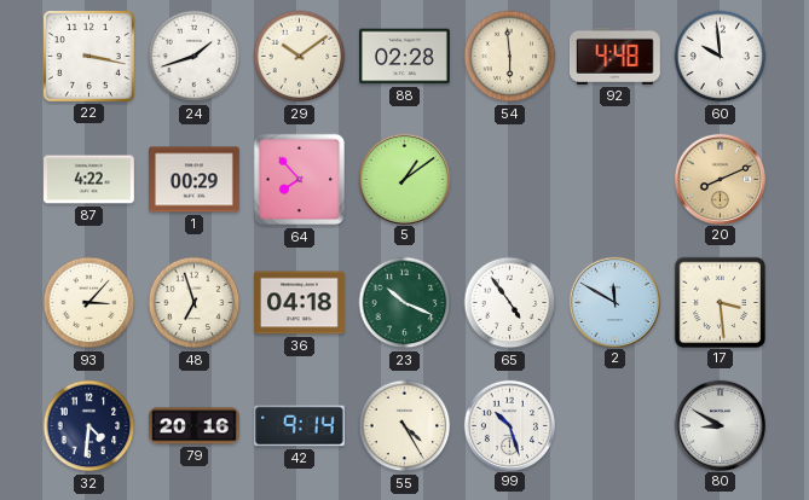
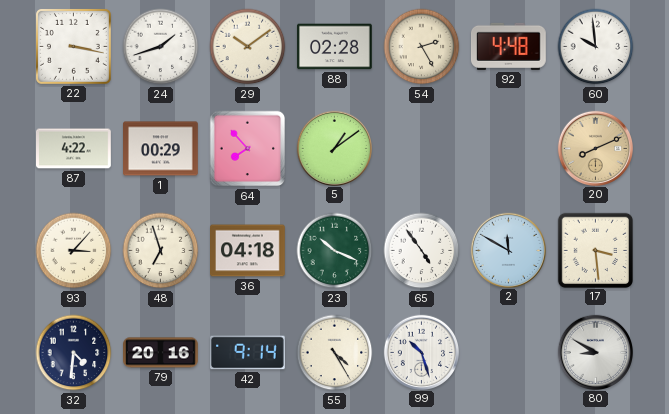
54: 5:59 -> 2:25 (422, 47)
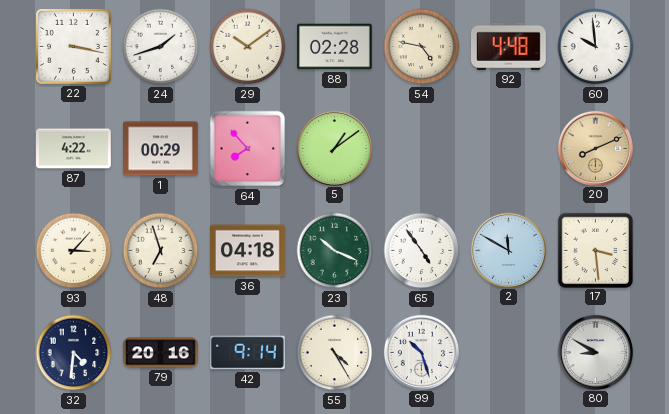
54: 2:25 -> 4:47 (422, 47)
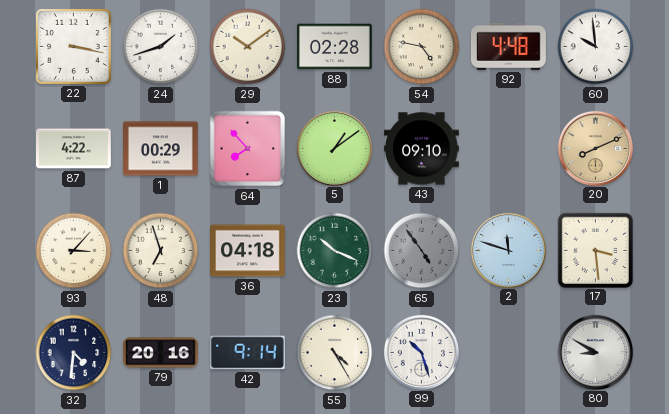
43: none -> 09:10 (422, 149)
65 dial: white -> grey (422, 251)
2: 11:50 -> 11:48 (508, 250)
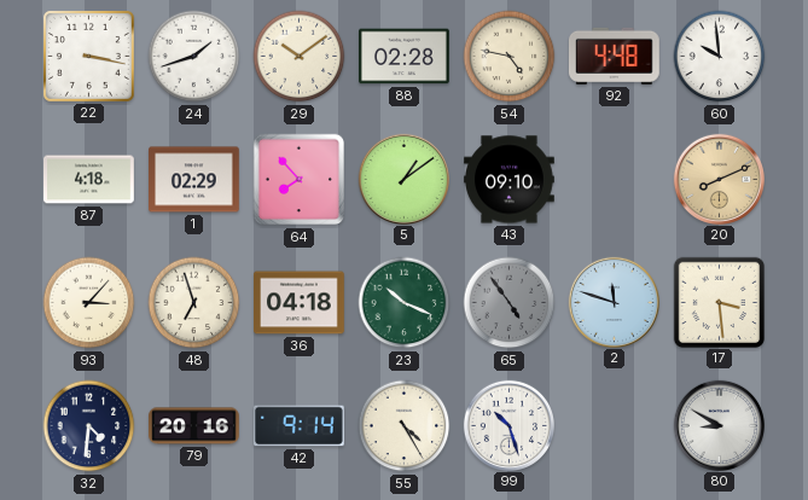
87: 4:22 -> 4:18 (89, 180)
1: 00:29 -> 02:29 (194, 180)
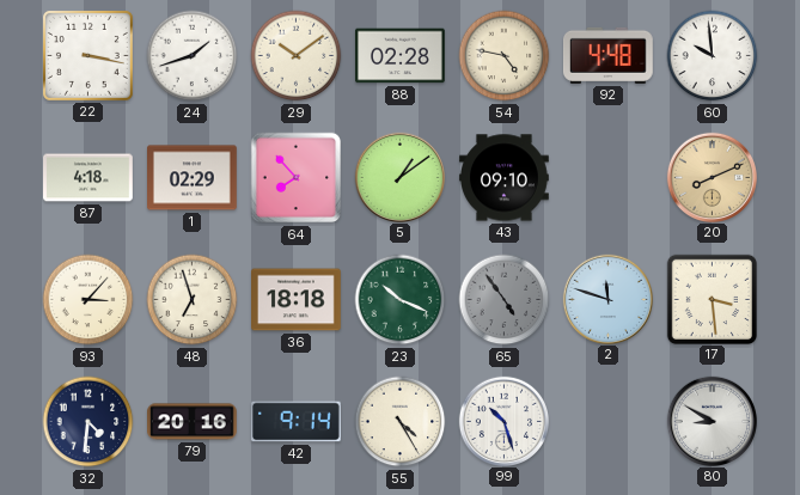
36: 04:18 -> 18:18 (297, 300)
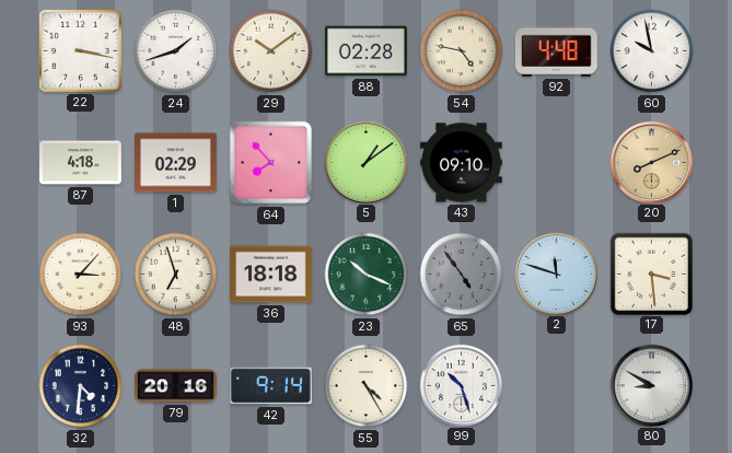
60: 9:59 -> 9:58 (652, 51)
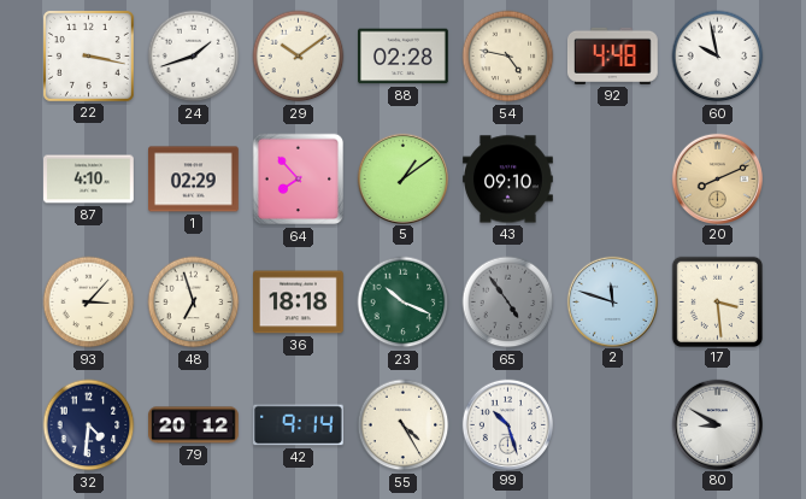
87: 4:18 -> 4:10 (89, 180)
79: 20:16 -> 20:12 (194, 425)
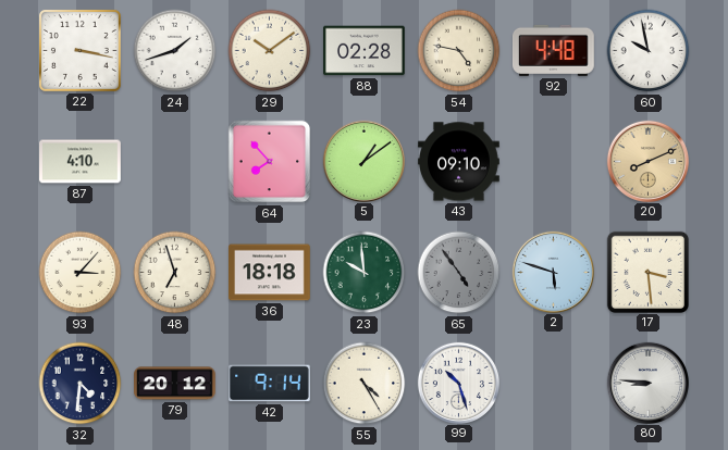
1: 02:29 -> none (194, 180)
23: 10:19 -> 9:59 (365, 273)
2: 11:48 -> 5:48 (553, 272)
80: 8:50 -> 8:46 (647, 383)
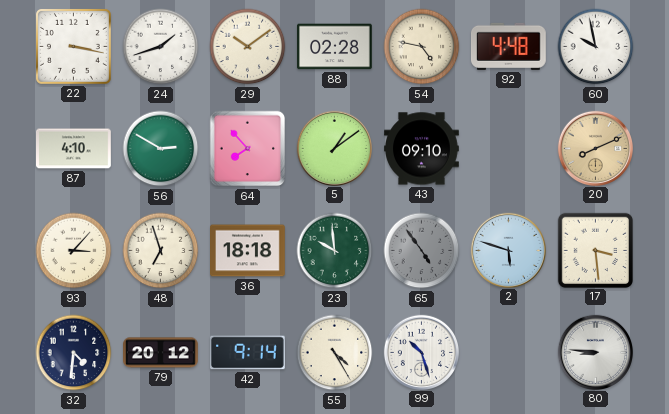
56: none -> 2:50 (161, 149)
